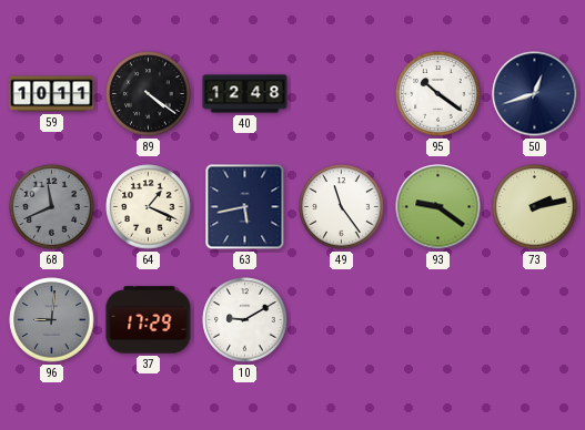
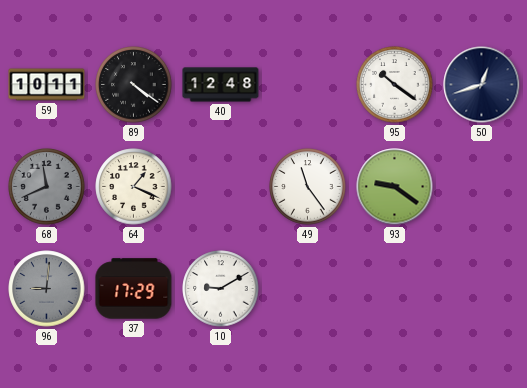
63: 5:43 -> none (245, 207)
73: 2:13 -> none (535, 207)
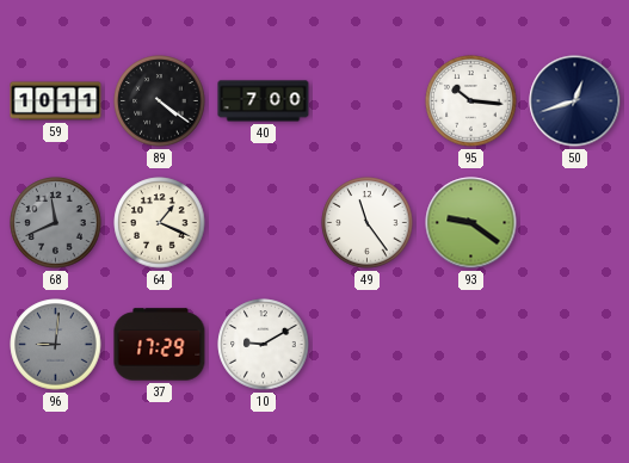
40: 12:48 -> 7:00 (264, 101)
95: 10:21 -> 10:16 (471, 101)
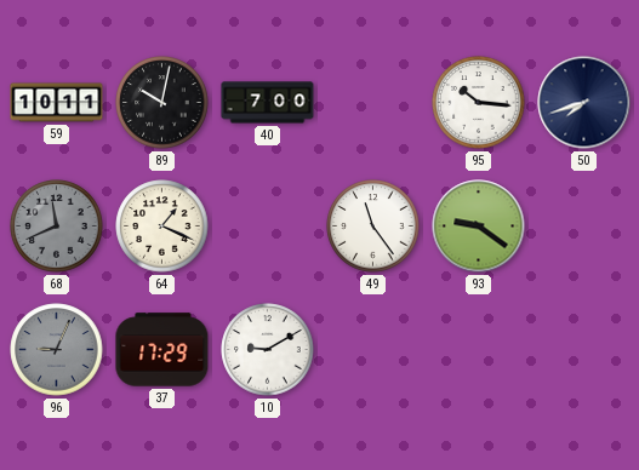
89: 4:21 -> 10:02 (162, 103)
50: 12:42 -> 7:42 (584, 103)
96: 9:01 -> 9:04 (57, 350)
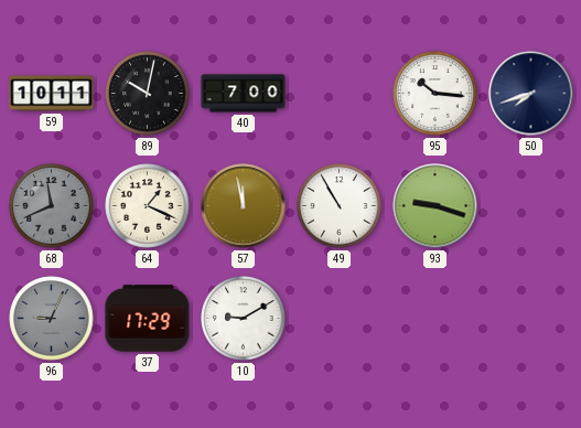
57: none -> 11:58 (244, 206)
49: 11:24 -> 10:55 (340, 206)
93: 9:21 -> 9:18 (435, 206)
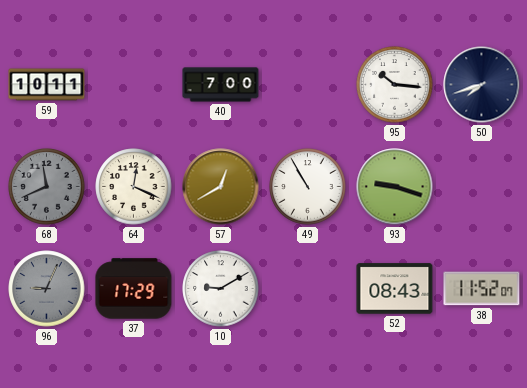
89: 10:02 -> none (148, 94)
64: 1:19 -> 12:19 (134, 187)
57: 11:58 -> 12:40 (221, 187)
52: none -> 08:43 (395, 289)
38: none -> 11:52 (482, 289)
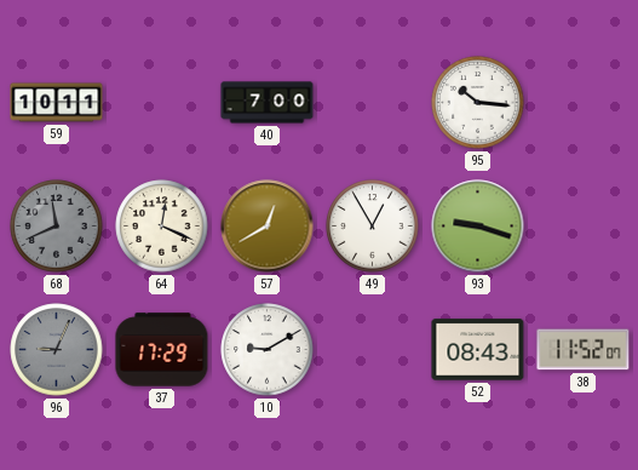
50: 7:42 -> none (482, 85)
49: 10:55 -> 12:55 (373, 227)
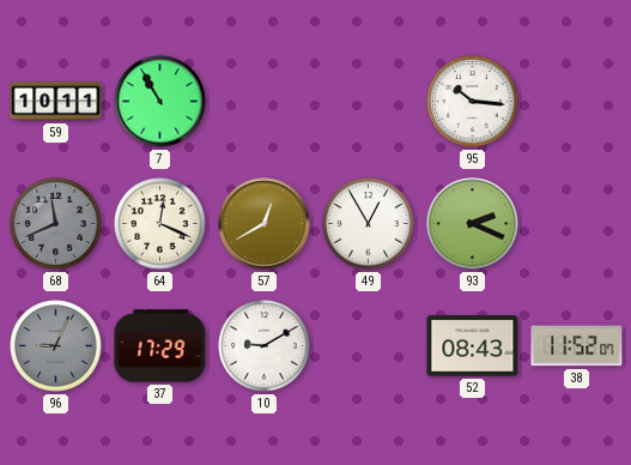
7: none -> 10:55 (160, 102)
40: 7:00 -> none (268, 103)
93: 9:18 -> 2:19 (473, 224)
